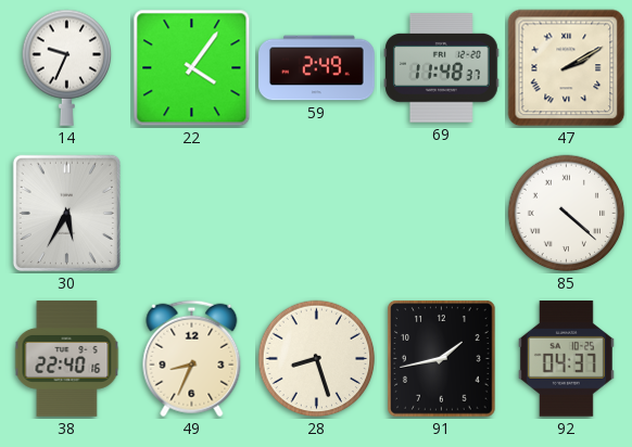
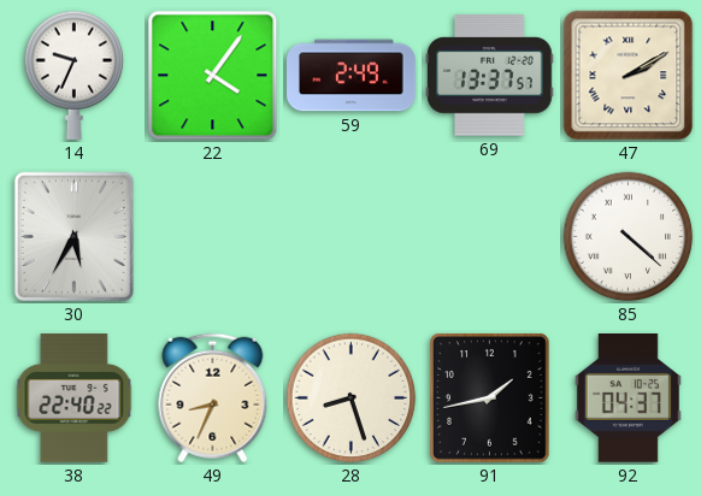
69: 11:48 -> 13:37 (490, 76)
38: 22:40:16 -> 22:40:22 (75, 398)
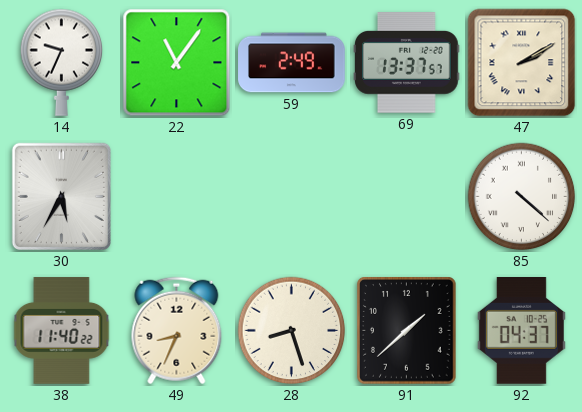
22: 4:06 -> 11:06 (177, 63)
38: 22:40 -> 11:40 (62, 331)
91: 1:43 -> 1:38 (407, 331)
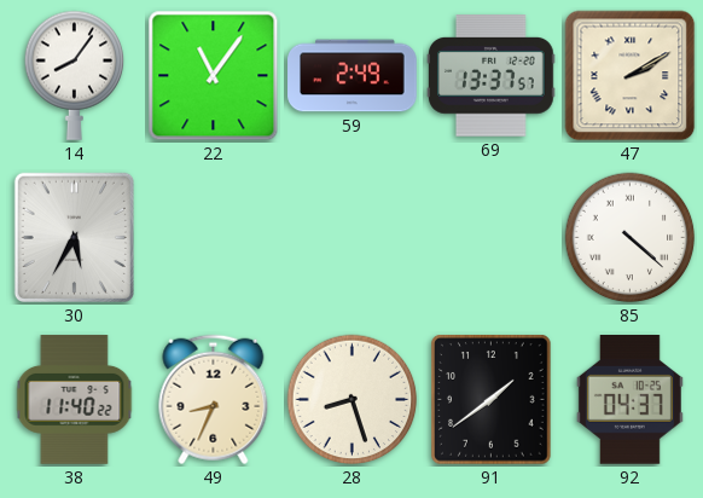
14: 9:34 -> 8:06 (75, 75)
91: 1:38 -> 1:39 (492, 400)
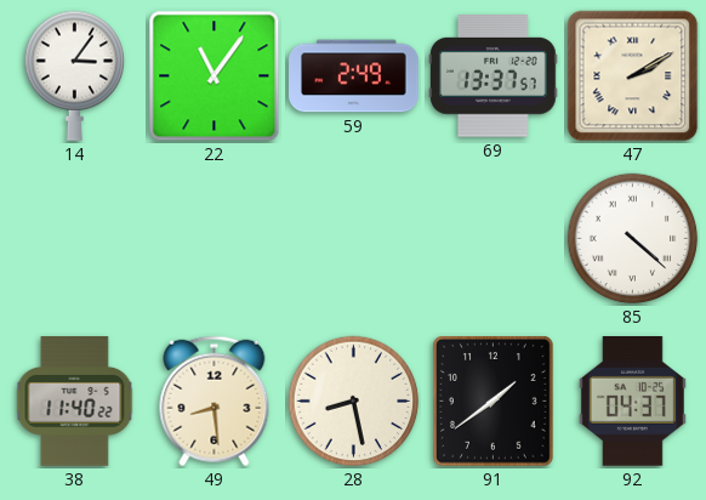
14: 8:06 -> 3:06 (75, 75)
30: 5:35 -> none (74, 237)
49: 8:34 -> 8:29 (215, 402)
28: 8:27 -> 8:28 (354, 402)
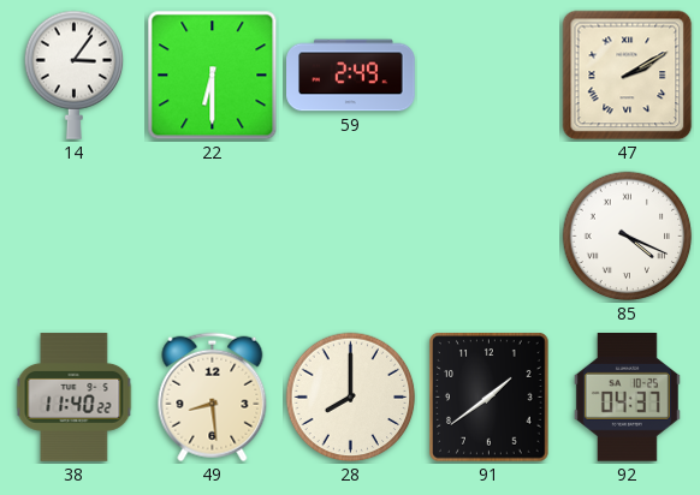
22: 11:06 -> 6:30 (213, 76)
69: 13:37 -> none (494, 76)
85: 4:22 -> 4:19 (628, 237)
28: 8:28 -> 8:00 (351, 398)
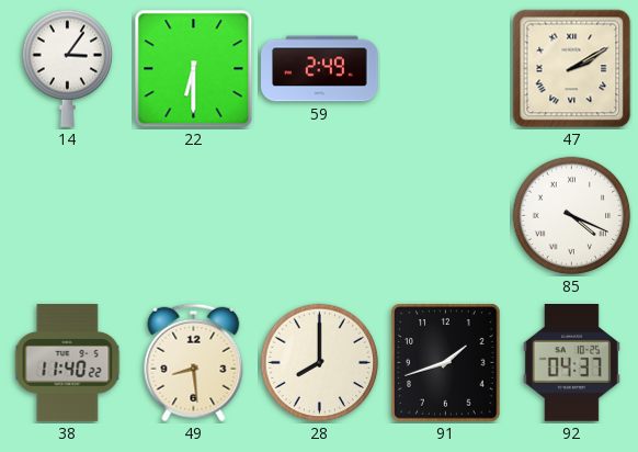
91: 1:39 -> 1:42 (446, 363)
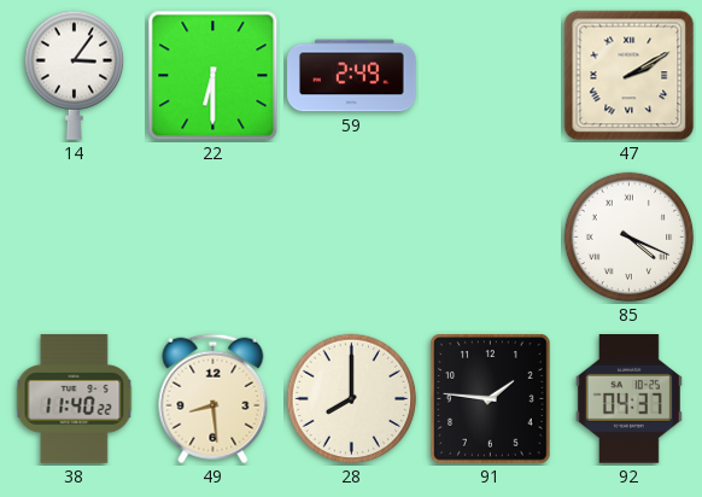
91: 1:42 -> 1:46 (491, 399)
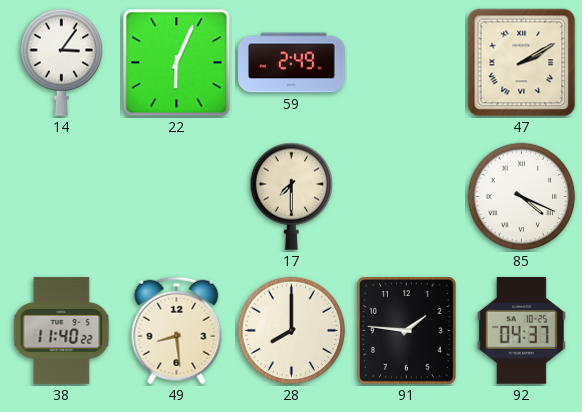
22: 6:30 -> 6:04 (177, 63)
17: none -> 7:30 (292, 196)
